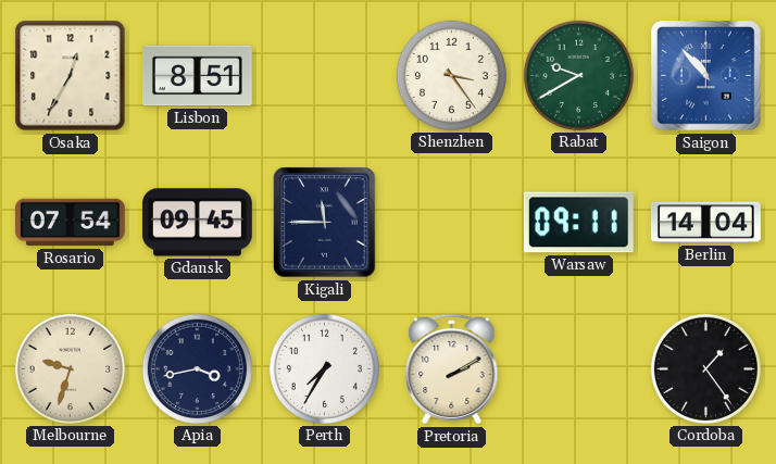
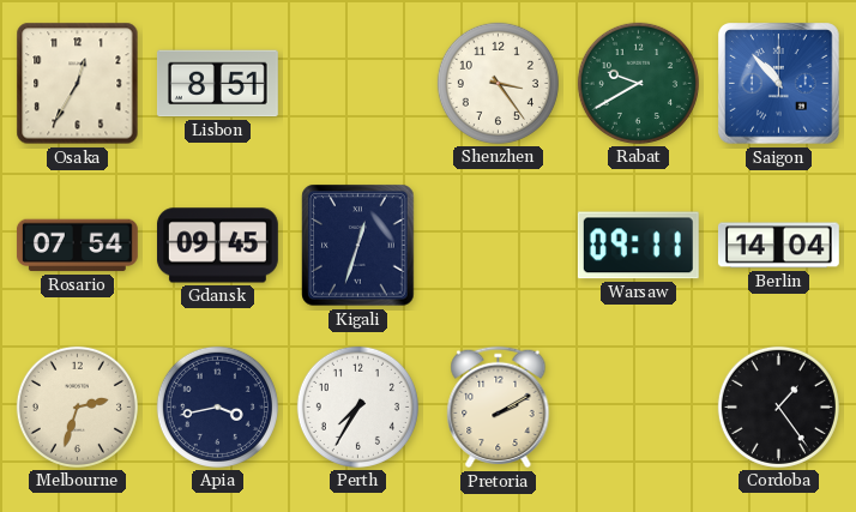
Kigali: 11:45 -> 12:33 (358, 246)
Melbourne: 9:33 -> 2:33 (77, 406)
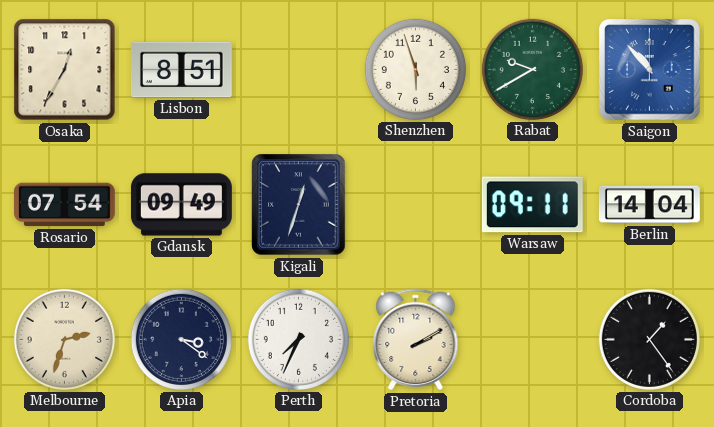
Shenzhen: 3:24 -> 5:57 (415, 69)
Gdansk: 09:45 -> 09:49 (181, 205)
Apia: 3:43 -> 3:21 (181, 339)
Perth: 7:35 -> 7:34 (298, 339)
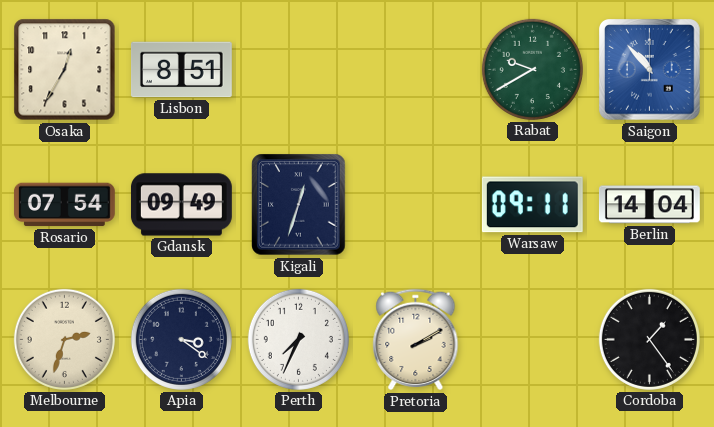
Shenzhen: 5:57 -> none (415, 69)
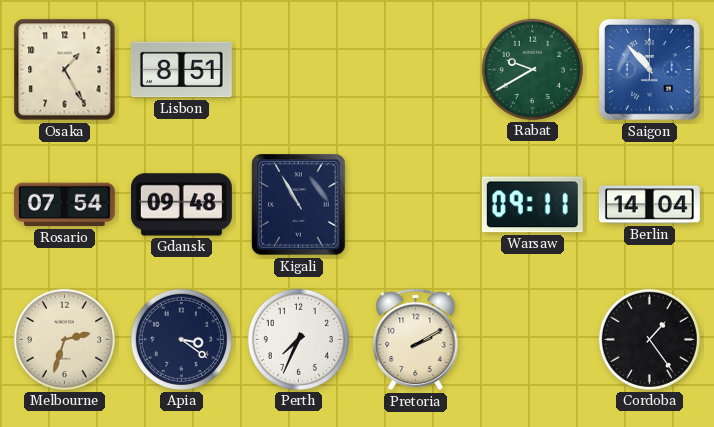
Osaka: 12:35 -> 1:25 (65, 70)
Gdansk: 09:49 -> 09:48 (181, 205)
Kigali: 12:33 -> 10:55 (299, 205)
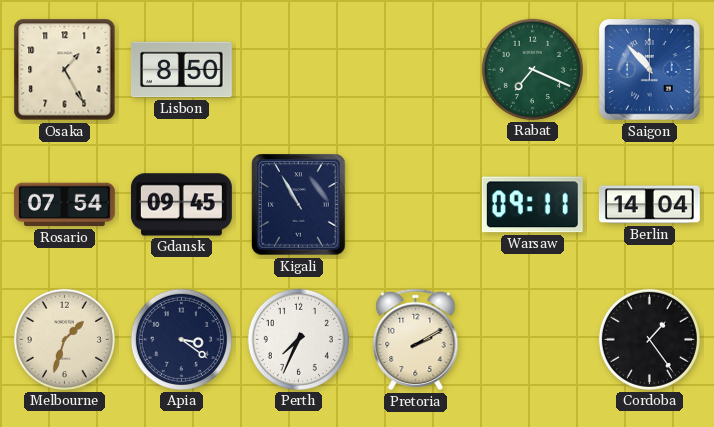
Lisbon: 8:51 -> 8:50 (181, 70)
Rabat: 9:40 -> 7:19 (532, 69)
Gdansk: 09:48 -> 09:45 (181, 205)
Melbourne: 2:33 -> 1:33 (64, 339)
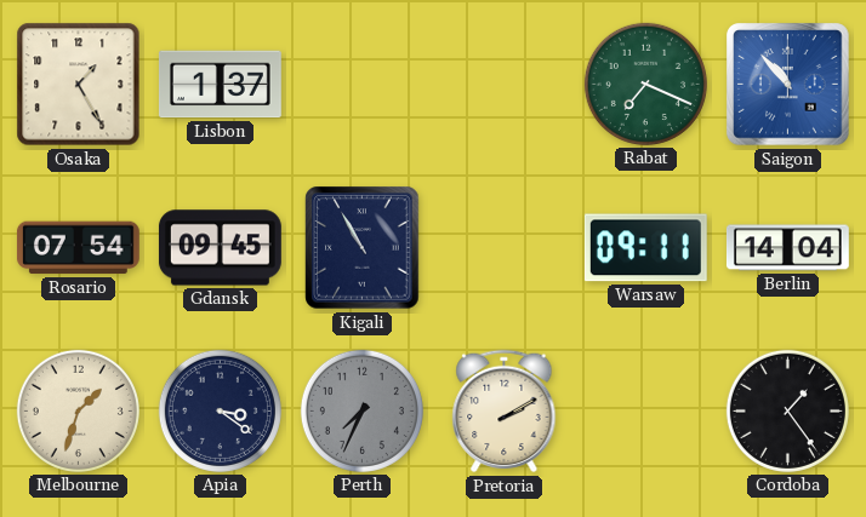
Lisbon: 8:50 -> 1:37 (220, 85)
Perth dial: white -> grey (361, 410)
